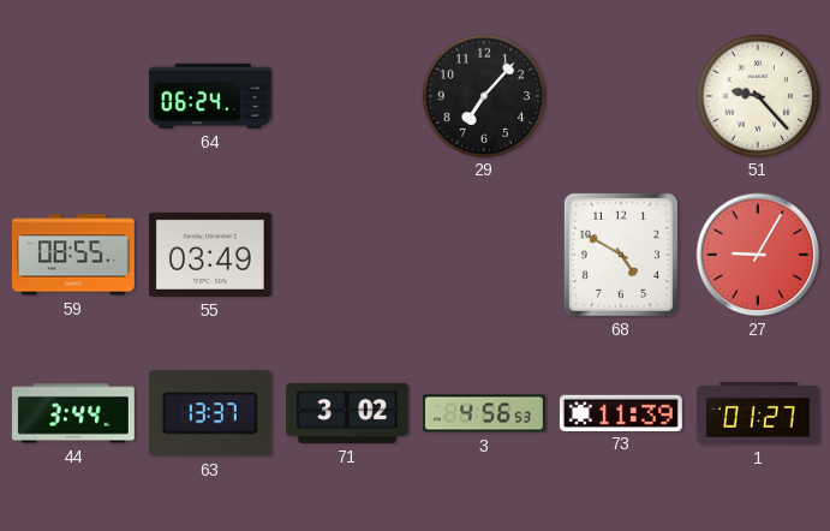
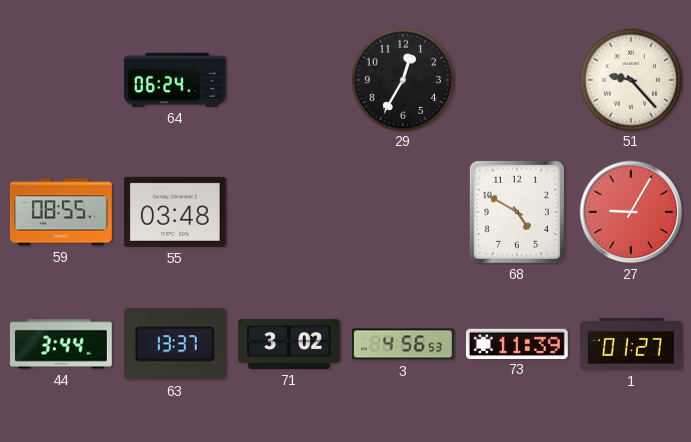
29: 7:07 -> 12:35 (402, 79)
55: 03:49 -> 03:48 (175, 212)
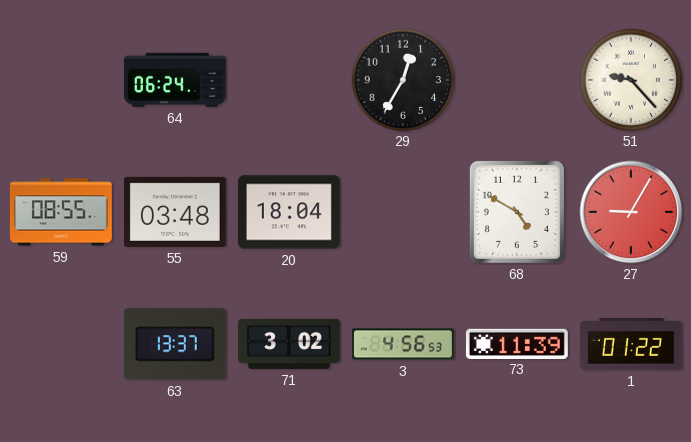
20: none -> 18:04 (289, 212)
44: 3:44 -> none (61, 344)
1: 01:27 -> 01:22 (631, 344)
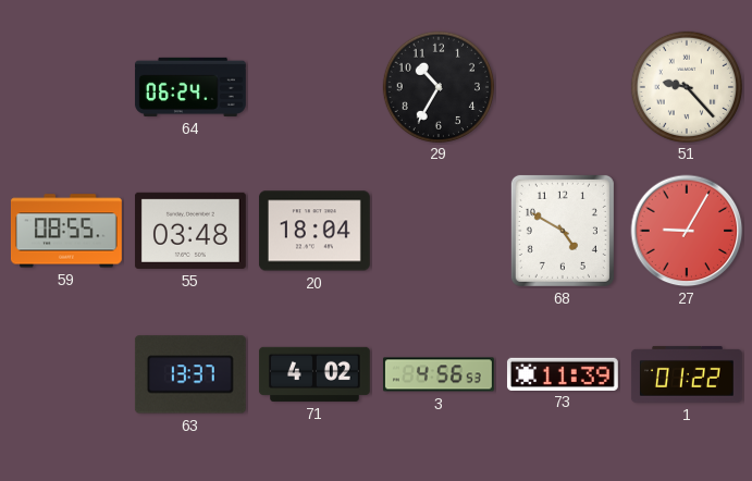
29: 12:35 -> 10:35 (437, 86)
71: 3:02 -> 4:02 (315, 374)
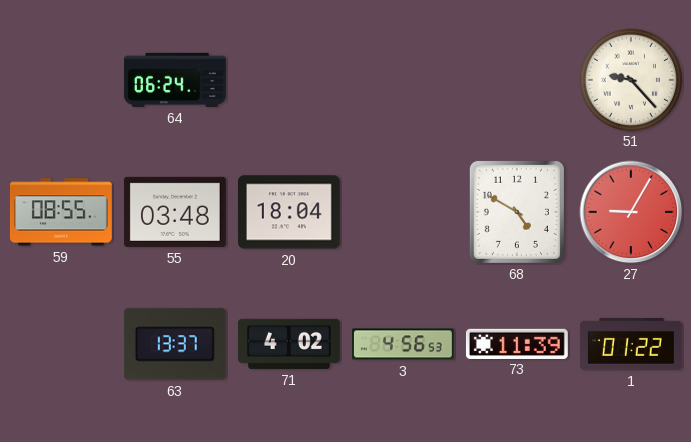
29: 10:35 -> none (437, 86)
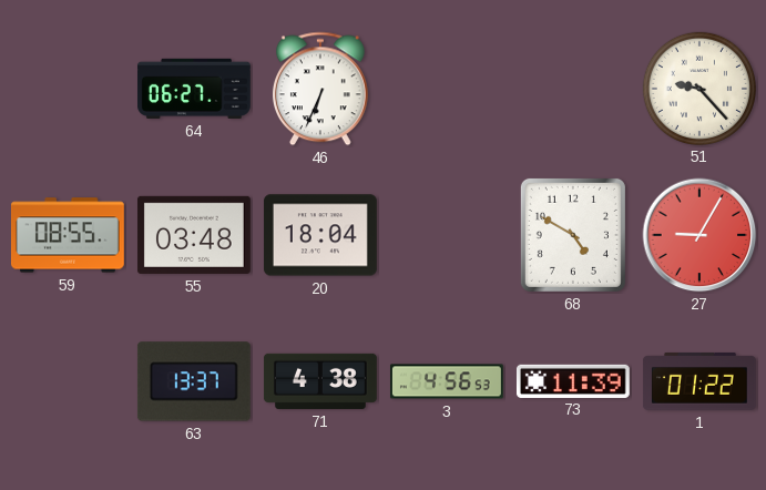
64: 06:24 -> 06:27 (194, 89)
46: none -> 6:34 (320, 89)
71: 4:02 -> 4:38 (320, 381)
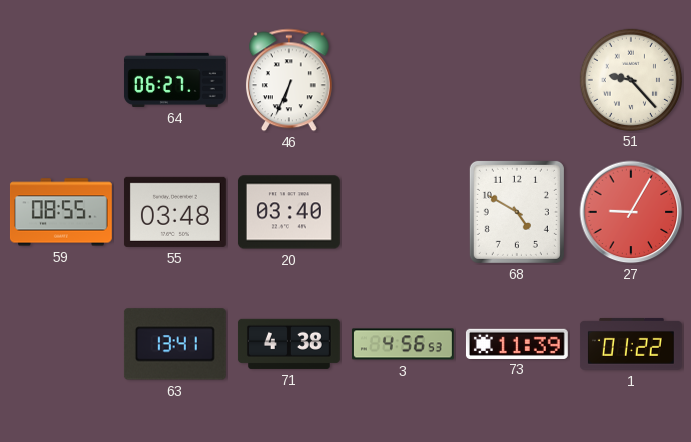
20: 18:04 -> 03:40 (289, 212)
63: 13:37 -> 13:41 (175, 344)
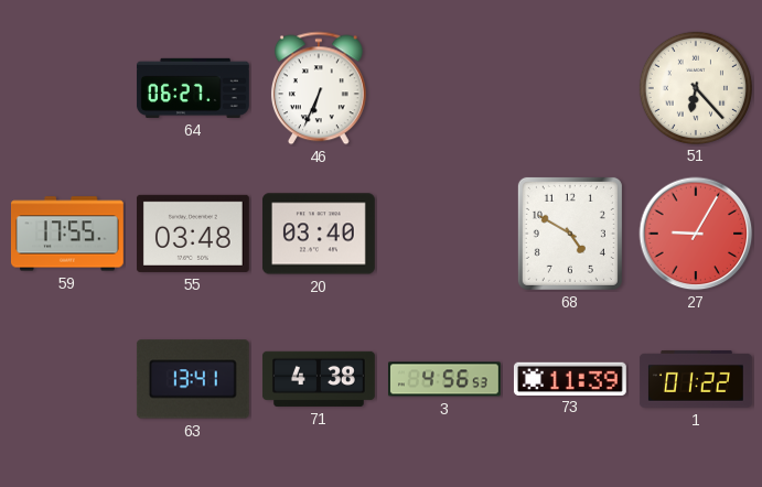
51: 9:23 -> 6:23 (695, 87)
59: 08:55 -> 17:55 (67, 234)
